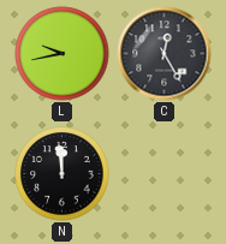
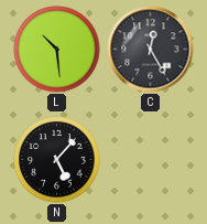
L: 9:43 -> 10:29 (57, 50)
N: 11:59 -> 5:07 (57, 160)
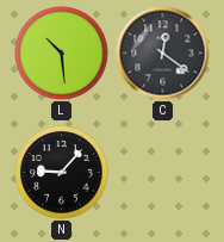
C: 12:25 -> 12:21 (163, 54)
N: 5:07 -> 9:07 (62, 173)
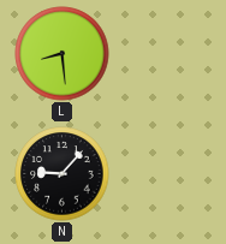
L: 10:29 -> 8:29 (63, 54)
C: 12:21 -> none (163, 54)
